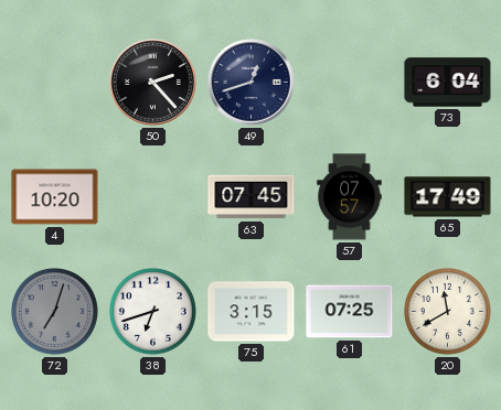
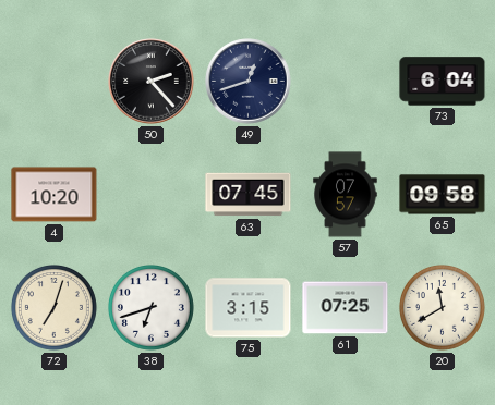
65: 17:49 -> 09:58 (443, 195)
72 dial: grey -> cream (53, 307)
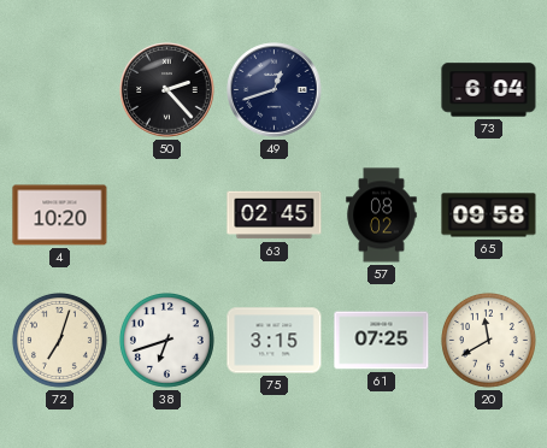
63: 07:45 -> 02:45 (275, 216)
57: 07:57 -> 08:02 (382, 216)
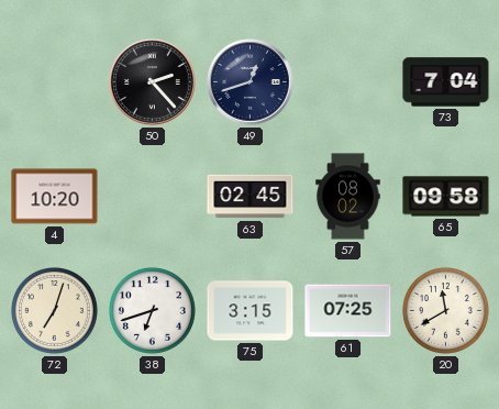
73: 6:04 -> 7:04 (446, 82)
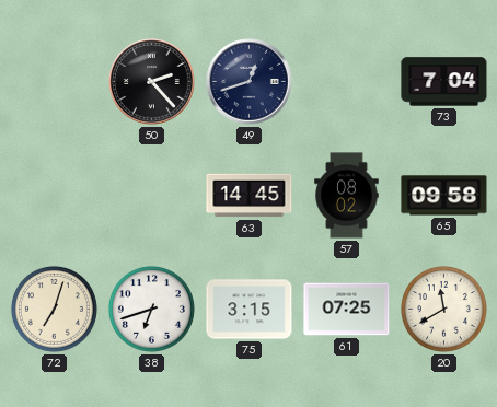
4: 10:20 -> none (55, 197)
63: 02:45 -> 14:45 (250, 196)
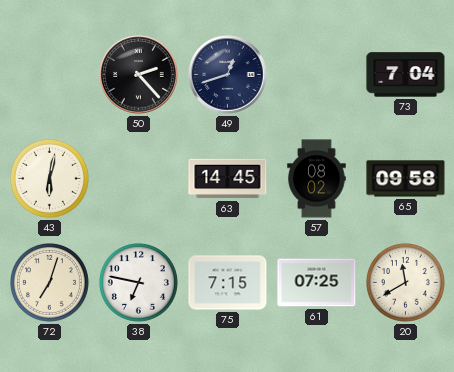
43: none -> 6:02 (49, 178)
38: 6:42 -> 6:47 (138, 282)
75: 3:15 -> 7:15 (228, 283)
